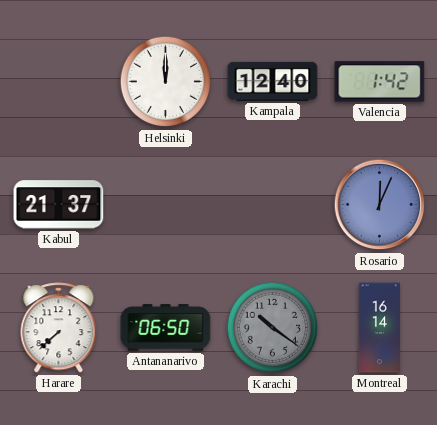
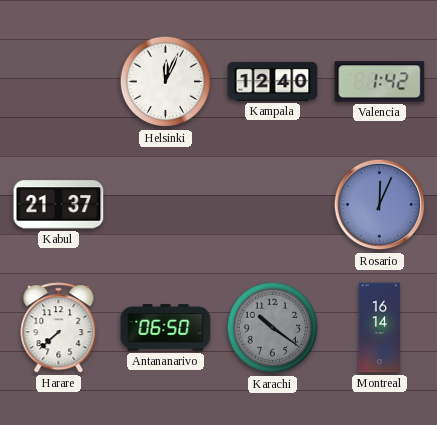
Helsinki: 12:00 -> 12:04 (166, 82)
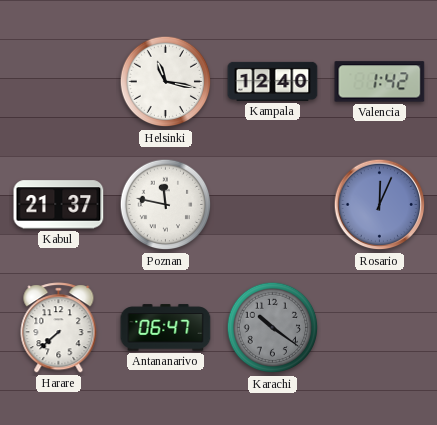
Helsinki: 12:04 -> 11:17 (166, 82)
Poznan: none -> 11:47 (166, 205)
Antananarivo: 06:50 -> 06:47 (166, 328)
Montreal: 16:14 -> none (379, 328)
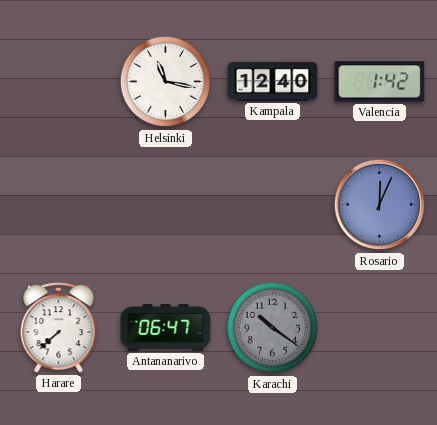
Kabul: 21:37 -> none (59, 205)
Poznan: 11:47 -> none (166, 205)
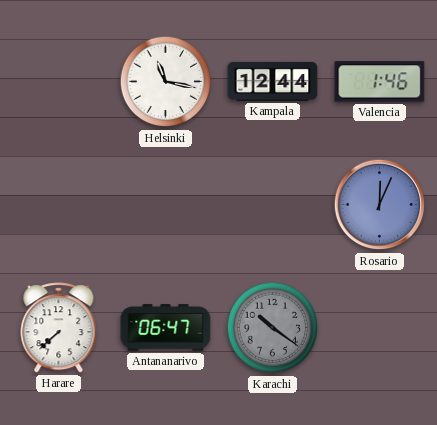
Kampala: 12:40 -> 12:44 (273, 81)
Valencia: 1:42 -> 1:46 (380, 82)
